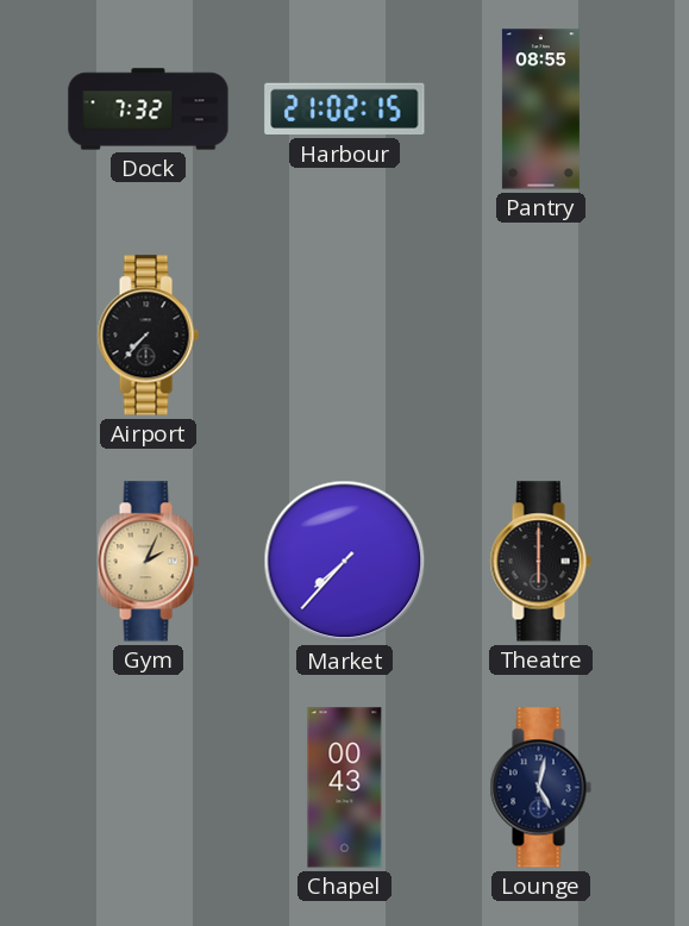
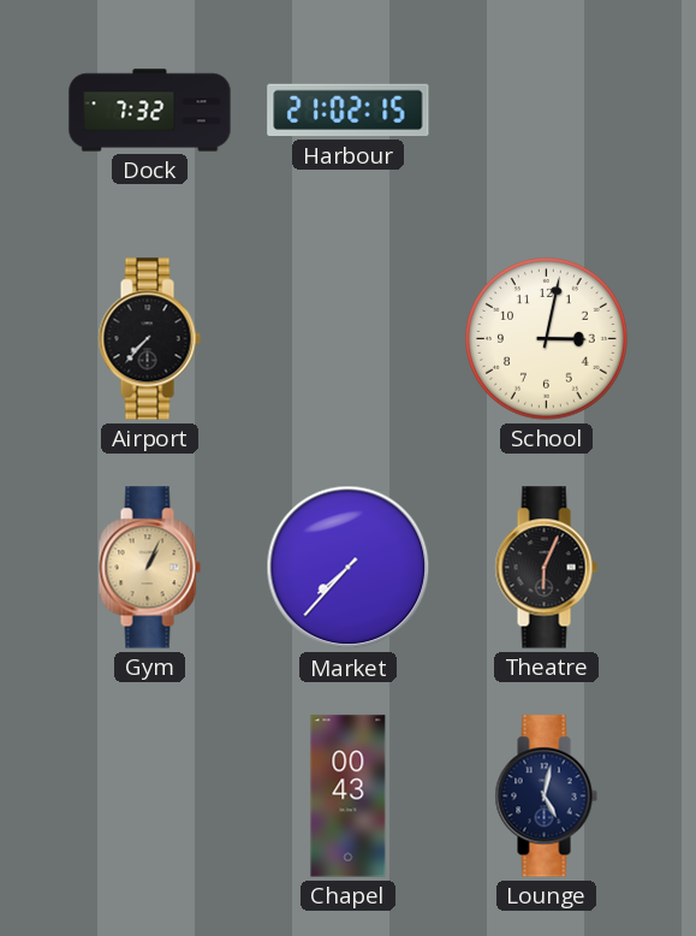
Pantry: 08:55 -> none (540, 110)
School: none -> 3:02 (547, 339)
Gym: 2:04 -> 1:04 (149, 568)
Theatre: 6:00 -> 6:04 (546, 568)
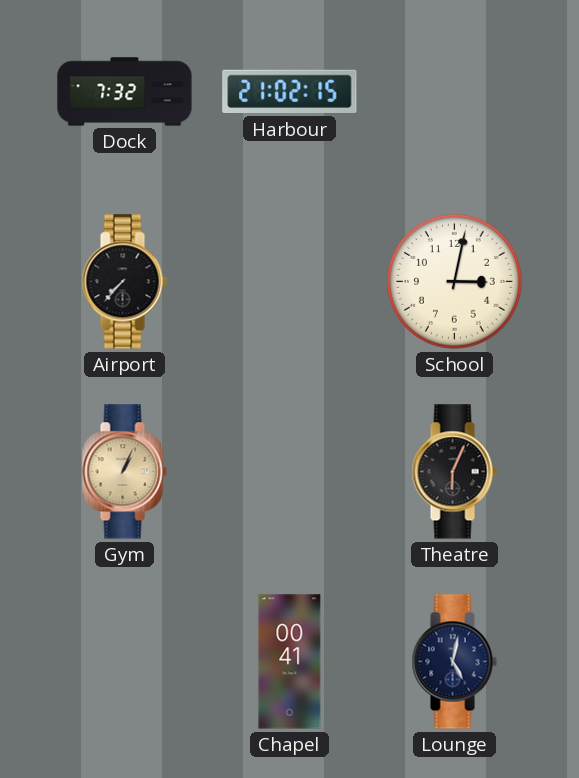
Market: 7:37 -> none (349, 568)
Chapel: 00:43 -> 00:41 (290, 662)
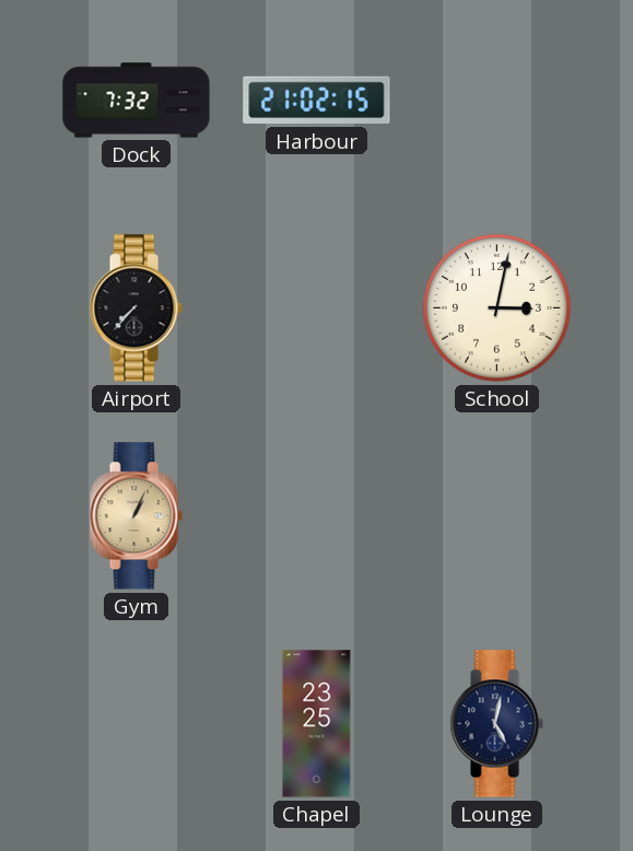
Theatre: 6:04 -> none (454, 472)
Chapel: 00:41 -> 23:25 (317, 724)
